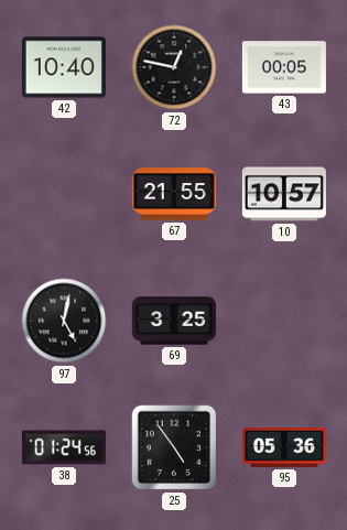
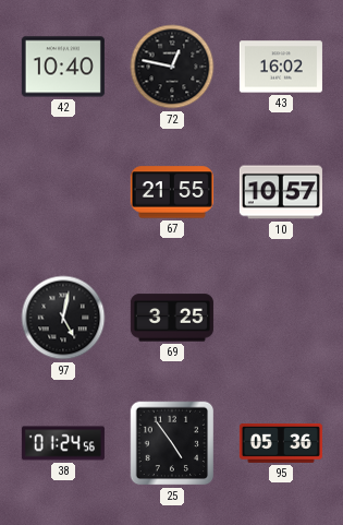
43: 00:05 -> 16:02 (281, 67)
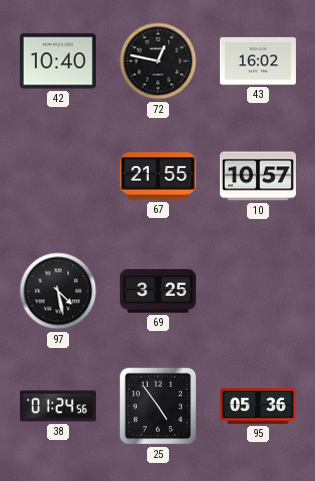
97: 5:02 -> 4:28 (58, 291)
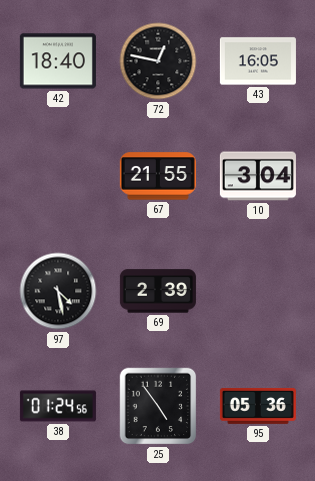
42: 10:40 -> 18:40 (58, 61)
43: 16:02 -> 16:05 (258, 61)
10: 10:57 -> 3:04 (258, 176)
69: 3:25 -> 2:39 (158, 291)
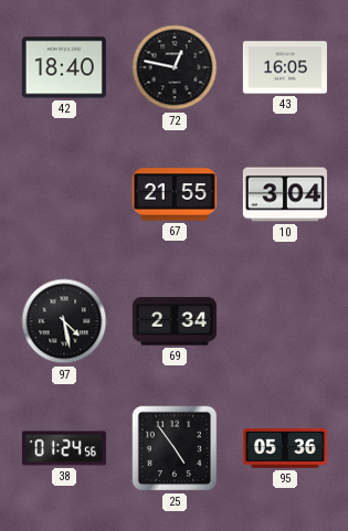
69: 2:39 -> 2:34 (175, 321)
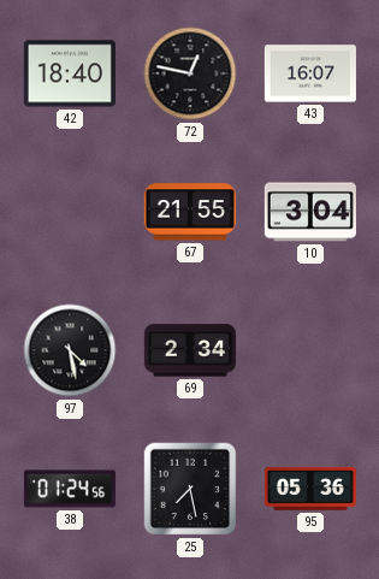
43: 16:05 -> 16:07 (310, 73)
25: 4:54 -> 7:28 (190, 489)
